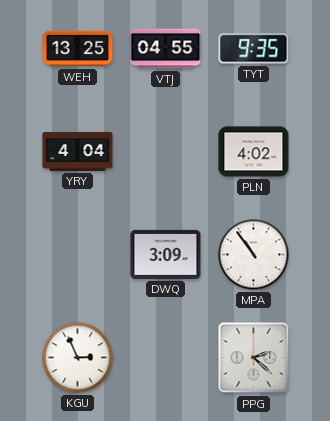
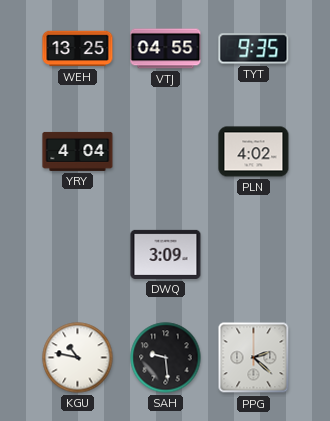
MPA: 10:54 -> none (254, 255)
KGU: 2:56 -> 10:47 (78, 358)
SAH: none -> 9:29 (166, 358)
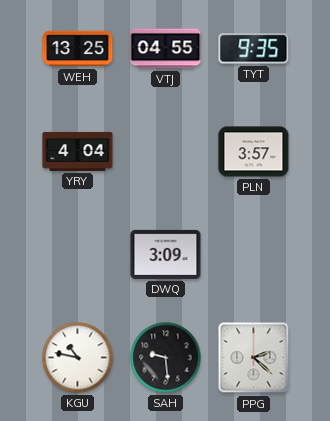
PLN: 4:02 -> 3:57 (254, 152)
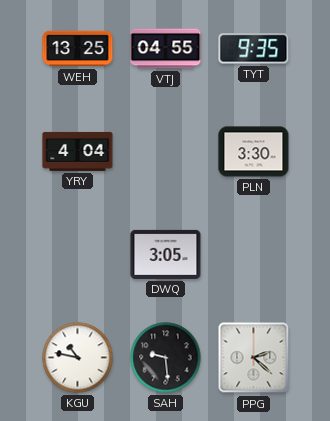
PLN: 3:57 -> 3:30 (254, 152)
DWQ: 3:09 -> 3:05 (166, 254)
